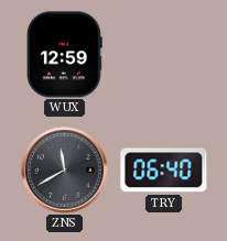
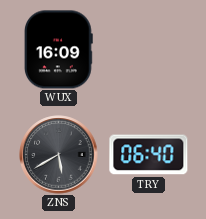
WUX: 12:59 -> 16:09 (59, 50)
ZNS: 11:40 -> 5:40 (59, 155)
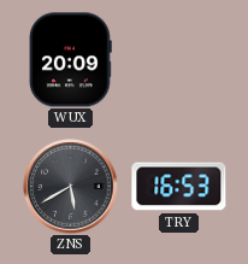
WUX: 16:09 -> 20:09 (71, 60)
TRY: 06:40 -> 16:53 (179, 187)
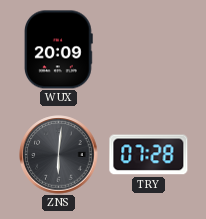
ZNS: 5:40 -> 6:01 (59, 155)
TRY: 16:53 -> 07:28 (149, 155)
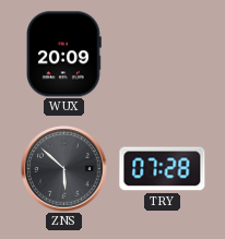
ZNS: 6:01 -> 5:52 (64, 169)
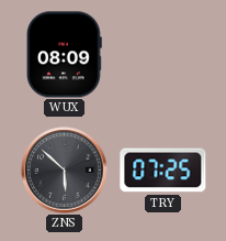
WUX: 20:09 -> 08:09 (65, 55)
TRY: 07:28 -> 07:25 (163, 171)
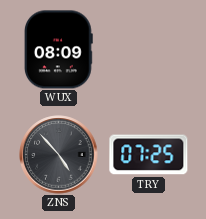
ZNS: 5:52 -> 4:53 (59, 155)
